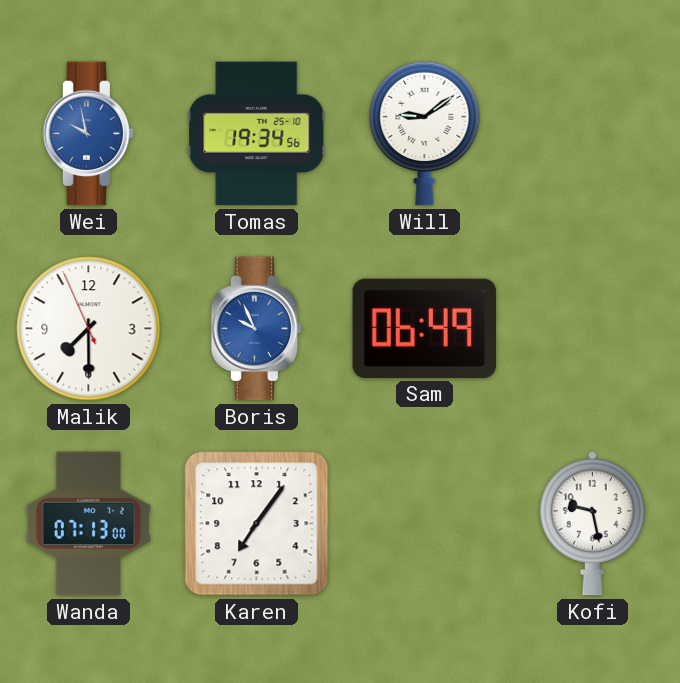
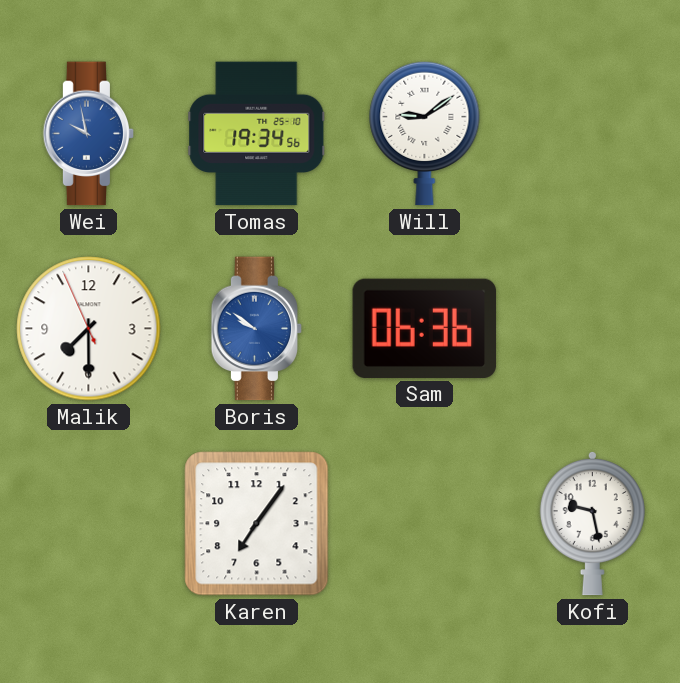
Boris: 9:56 -> 9:51 (257, 329)
Sam: 06:49 -> 06:36 (425, 328)
Wanda: 07:13 -> none (88, 524)
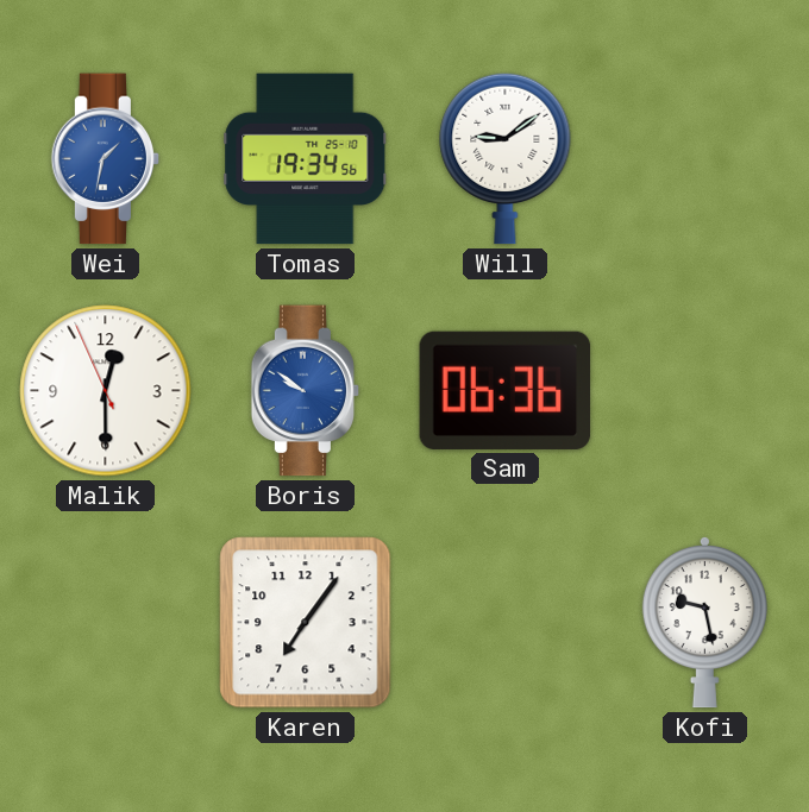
Wei: 9:58 -> 1:32 (106, 159)
Malik: 7:29 -> 12:29 (106, 391)
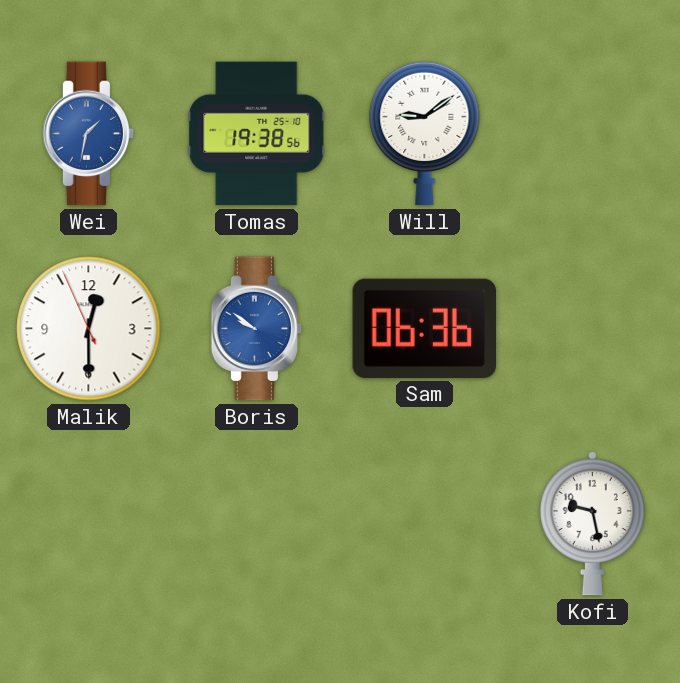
Tomas: 19:34 -> 19:38 (257, 134)
Karen: 7:06 -> none (306, 623)
